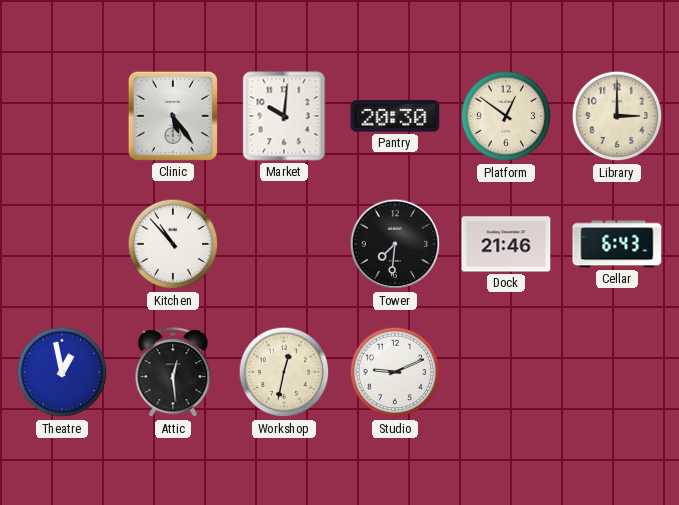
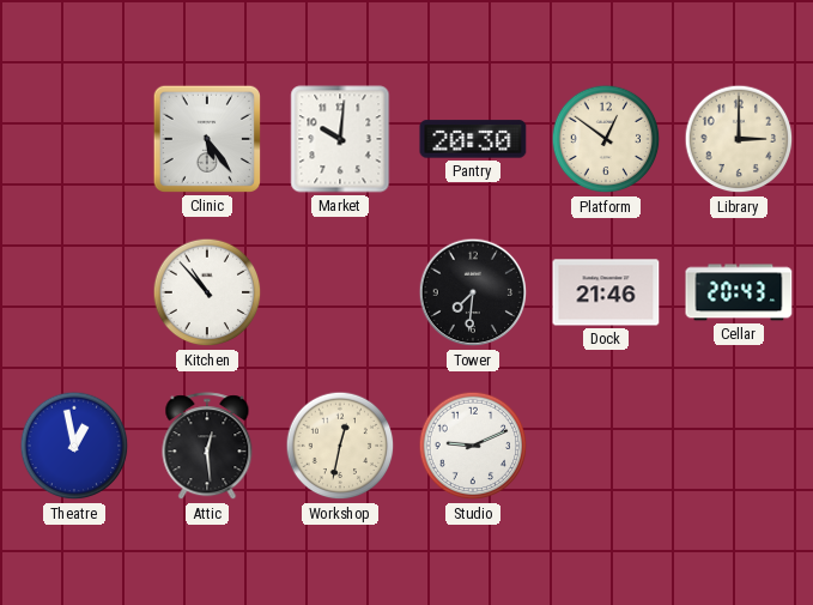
Cellar: 6:43 -> 20:43 (739, 292)
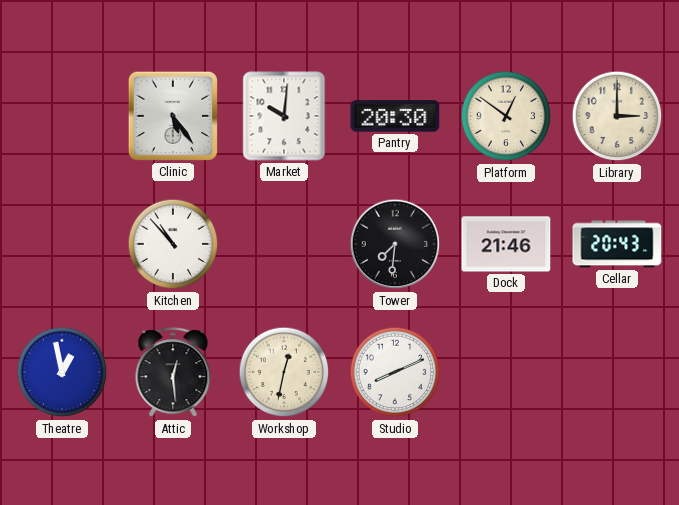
Studio: 9:11 -> 8:11 (395, 372)
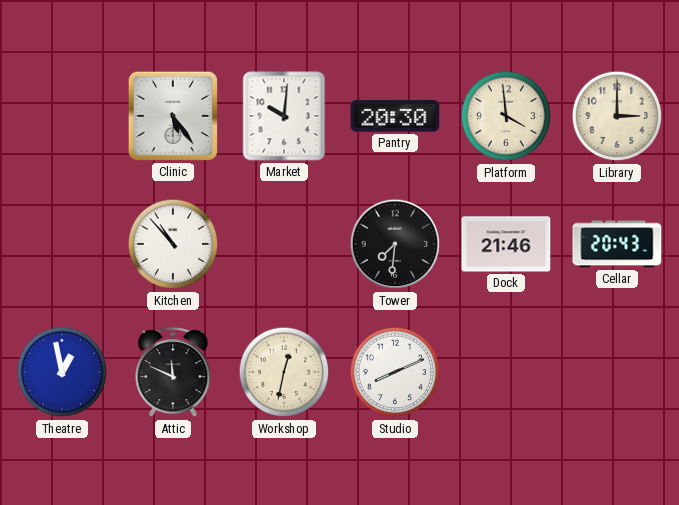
Platform: 12:51 -> 3:59 (506, 116)
Attic: 12:29 -> 11:49 (173, 373)
